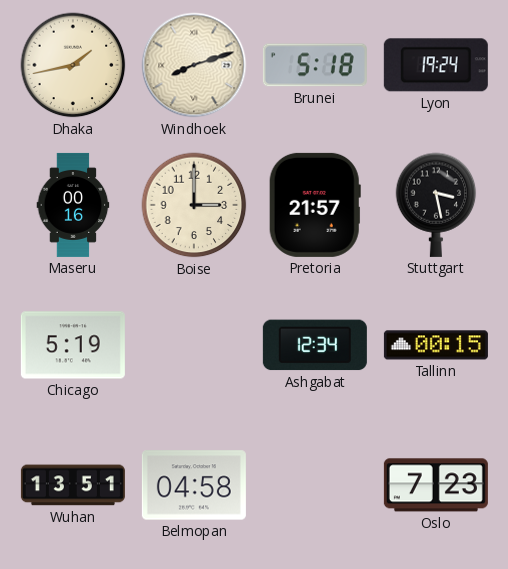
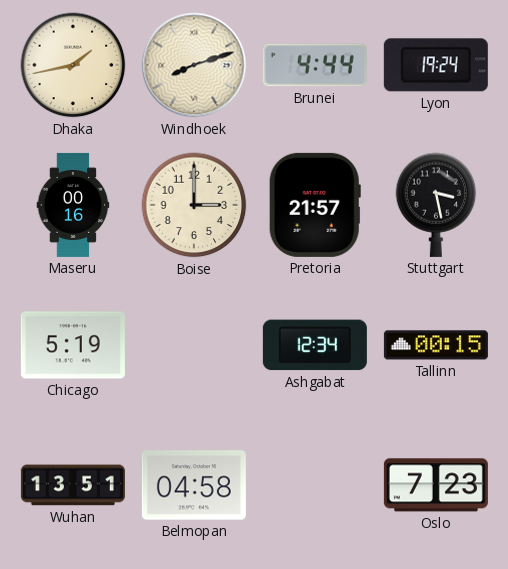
Brunei: 5:18 -> 4:44 (315, 65)
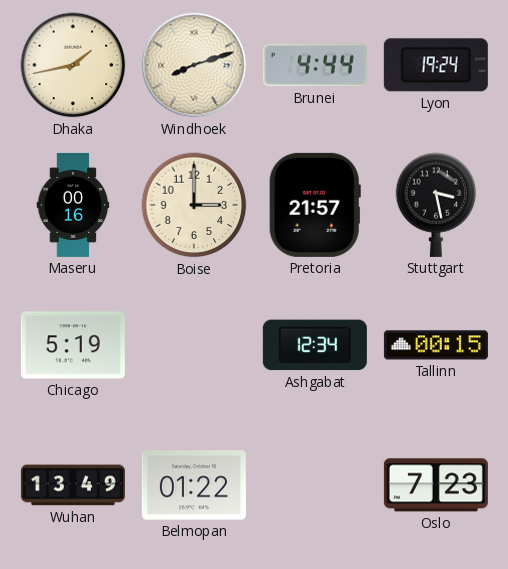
Wuhan: 13:51 -> 13:49 (73, 485)
Belmopan: 04:58 -> 01:22 (194, 485)
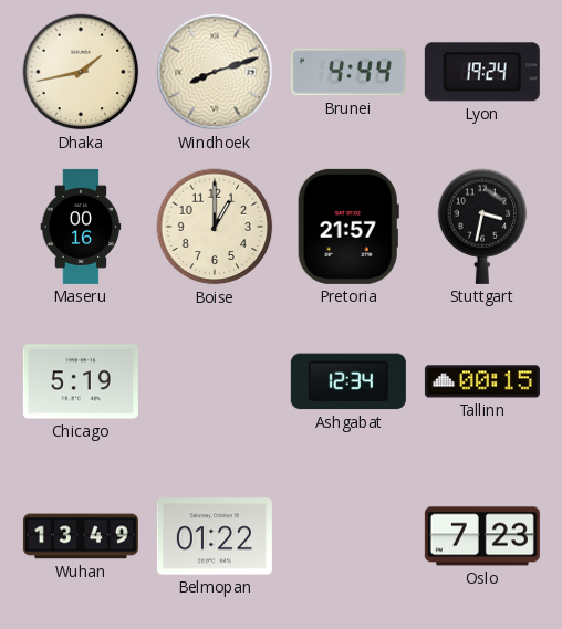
Boise: 3:00 -> 1:00 (215, 227)
Stuttgart: 3:28 -> 3:32 (482, 227)
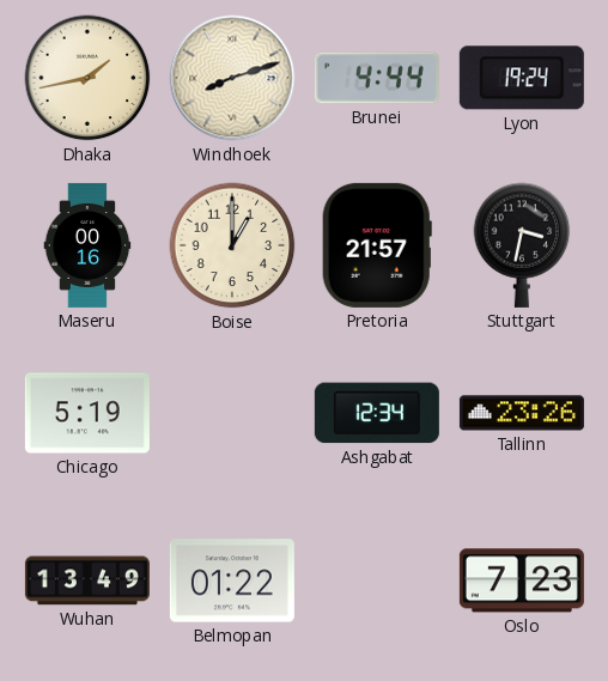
Tallinn: 00:15 -> 23:26 (522, 413)
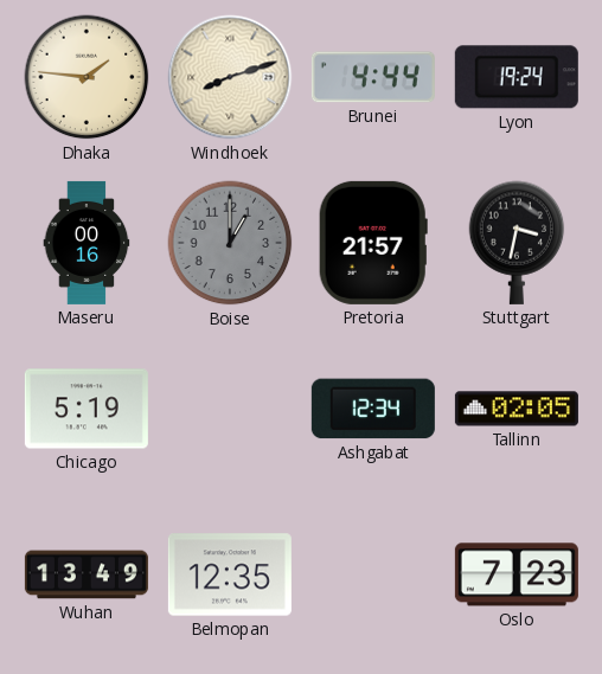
Dhaka: 1:43 -> 1:46 (87, 77)
Boise dial: cream -> grey (230, 243)
Tallinn: 23:26 -> 02:05 (517, 409)
Belmopan: 01:22 -> 12:35 (230, 574)
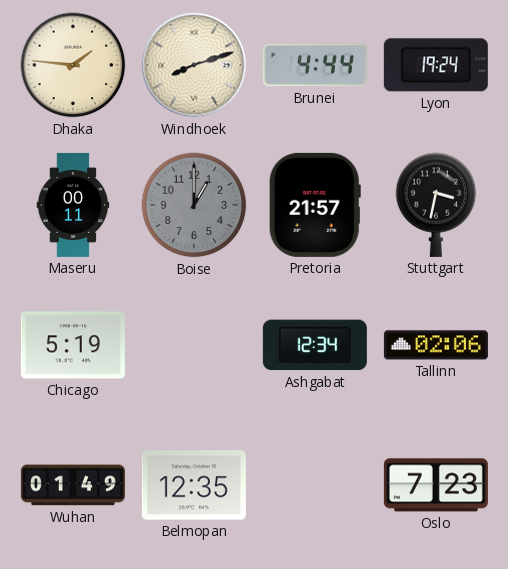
Maseru: 00:16 -> 00:11 (73, 205)
Tallinn: 02:05 -> 02:06 (436, 345)
Wuhan: 13:49 -> 01:49 (73, 485)
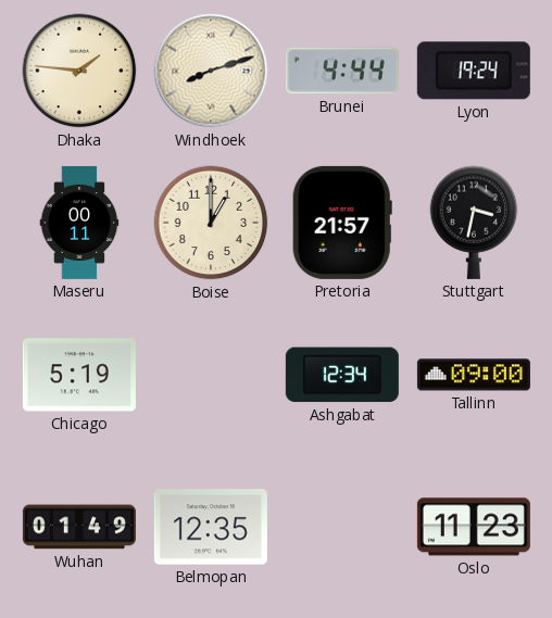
Boise dial: grey -> cream (211, 223)
Tallinn: 02:06 -> 09:00 (474, 375)
Oslo: 7:23 -> 11:23 (474, 527)
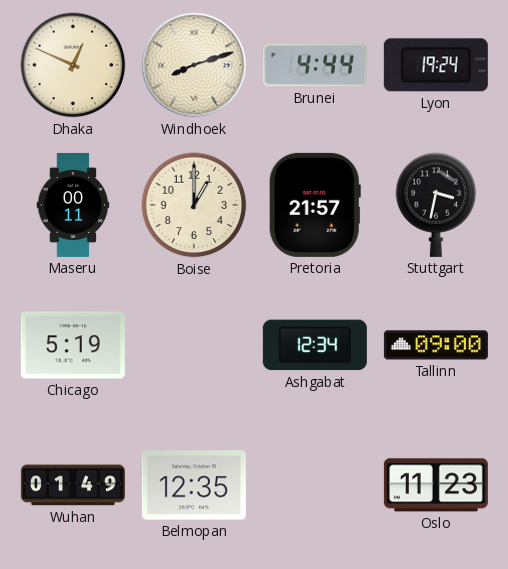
Dhaka: 1:46 -> 12:49 (73, 65)
